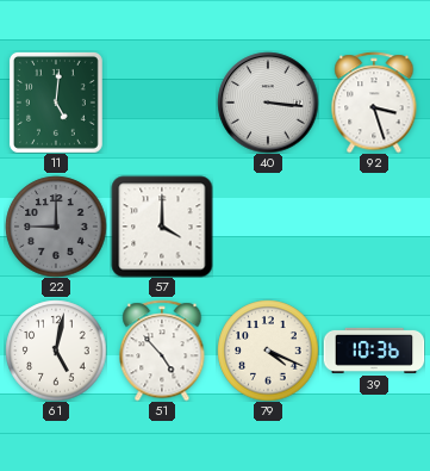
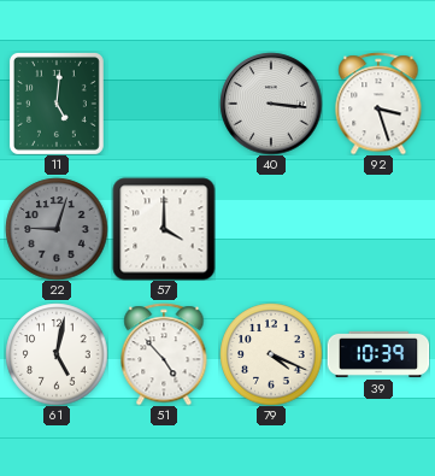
22: 9:00 -> 9:03 (57, 229)
39: 10:36 -> 10:39 (378, 354)
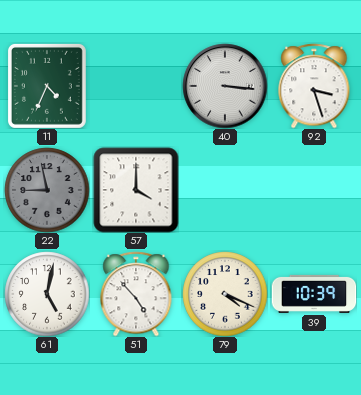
11: 5:01 -> 4:34 (47, 86)
22: 9:03 -> 8:58 (47, 190)
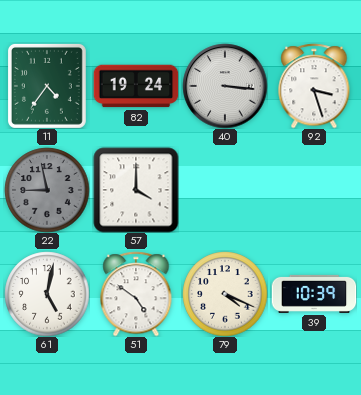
11: 4:34 -> 4:36 (47, 86)
82: none -> 19:24 (136, 86)
51: 4:53 -> 4:51 (136, 294)
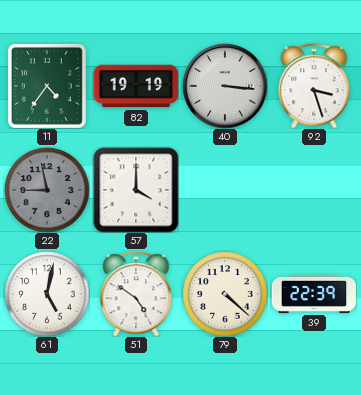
82: 19:24 -> 19:19 (136, 86)
79: 4:19 -> 4:22 (225, 294)
39: 10:39 -> 22:39 (314, 294)
